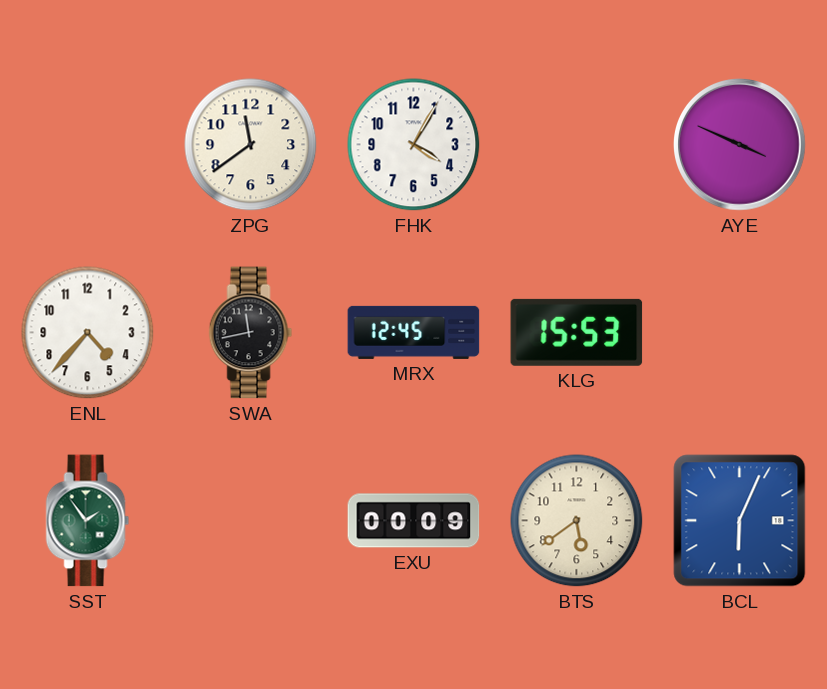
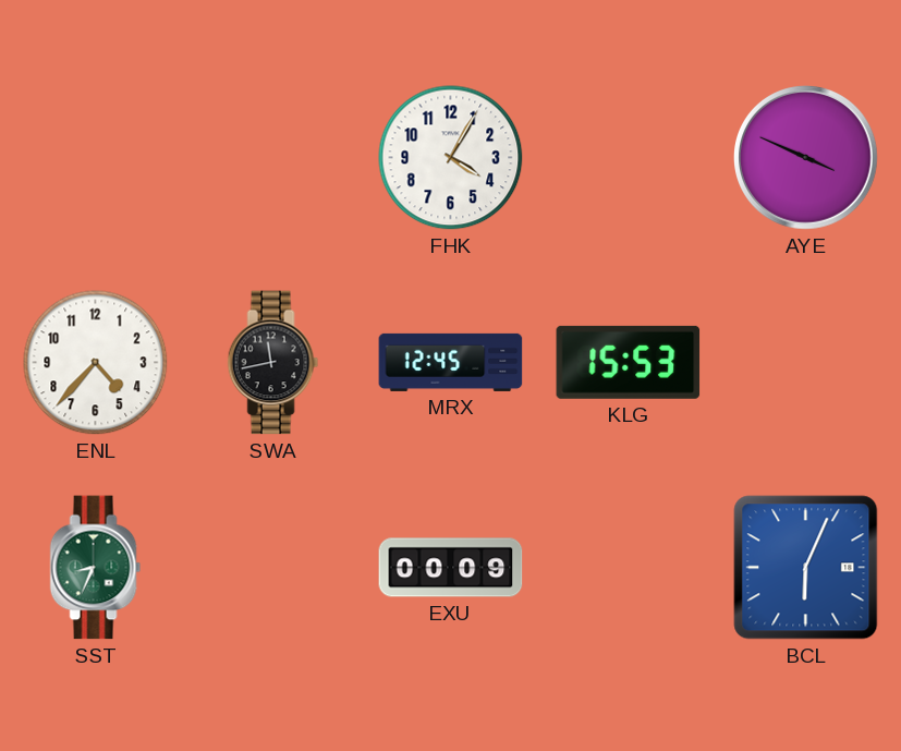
ZPG: 11:39 -> none (251, 145)
SST: 1:54 -> 8:34 (96, 568)
BTS: 5:39 -> none (577, 521)
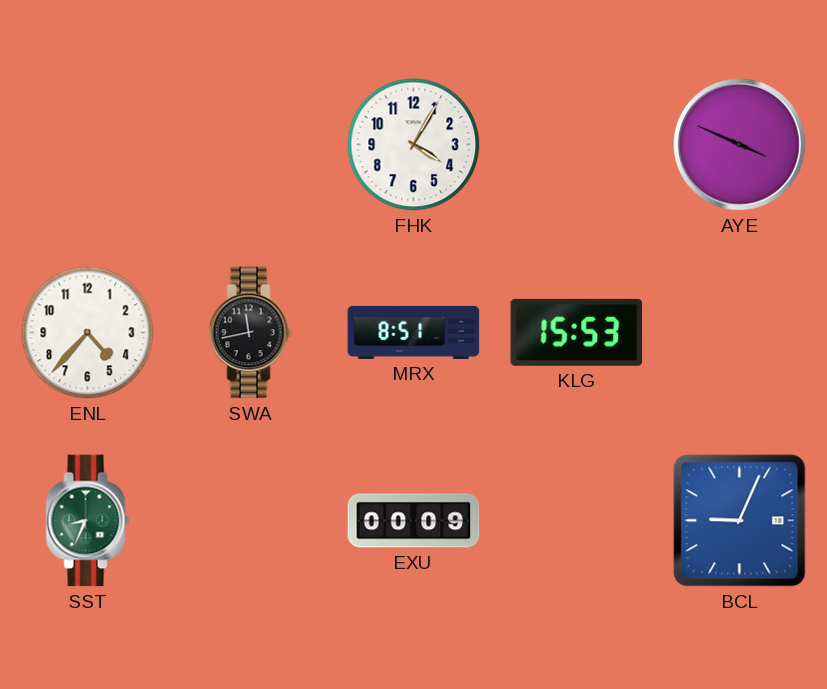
MRX: 12:45 -> 8:51 (414, 332)
BCL: 6:04 -> 9:04 (740, 521)
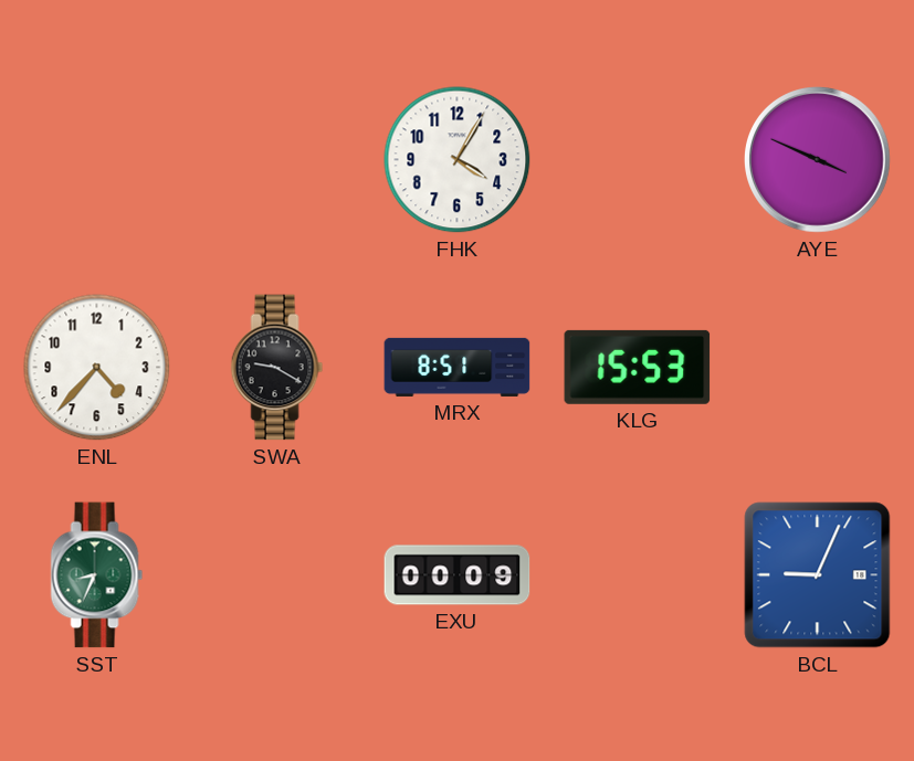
SWA: 11:43 -> 9:20 (277, 368)
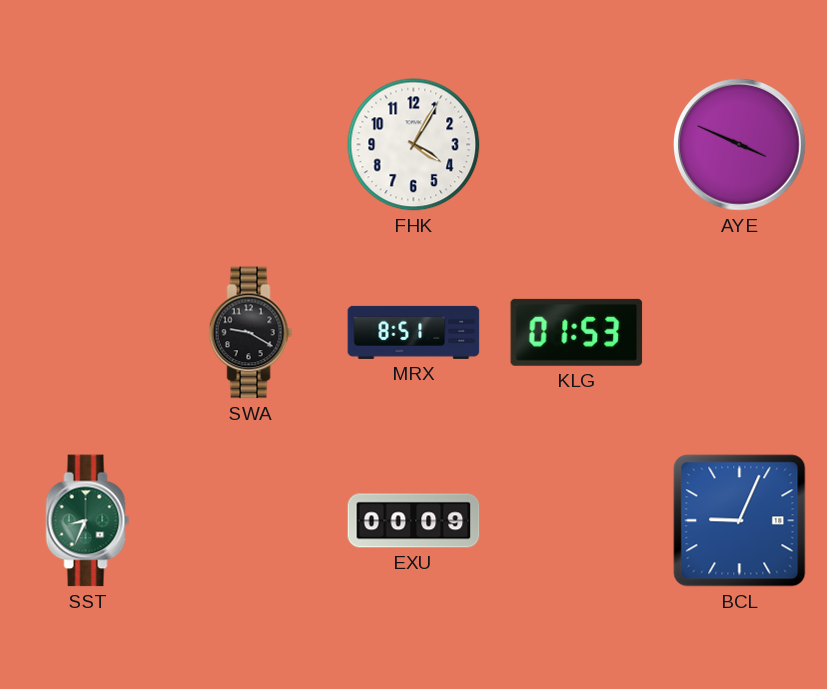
ENL: 4:37 -> none (97, 368)
KLG: 15:53 -> 01:53 (577, 332)
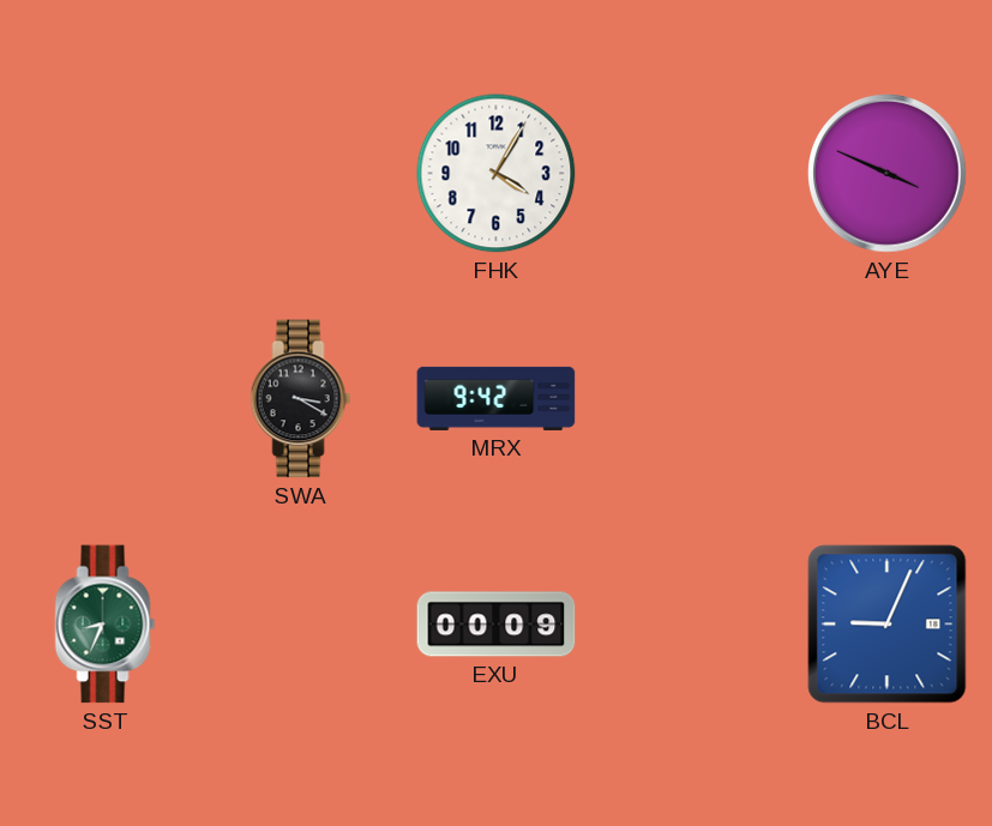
SWA: 9:20 -> 3:20 (301, 399)
MRX: 8:51 -> 9:42 (497, 398)
KLG: 01:53 -> none (577, 332)
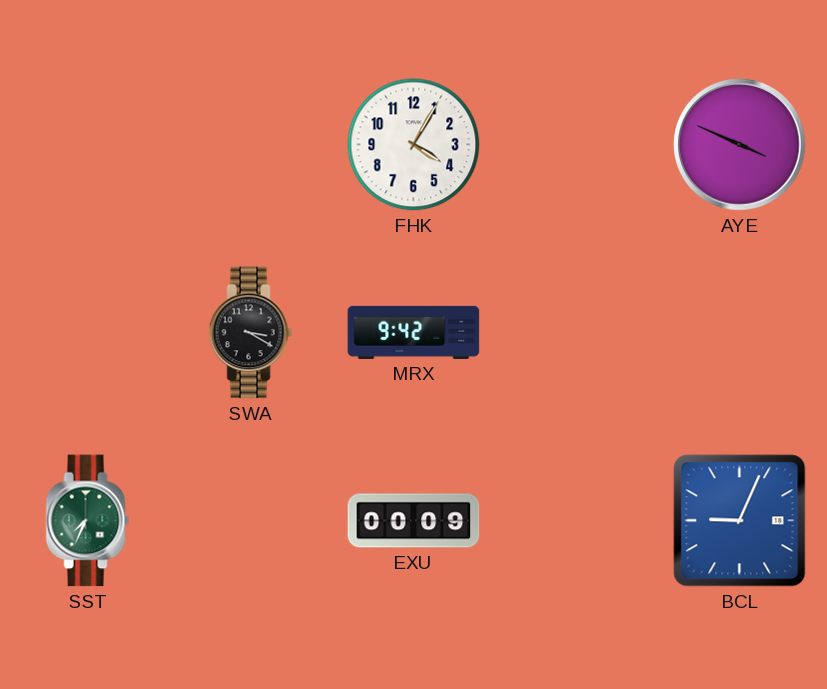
SST: 8:34 -> 7:34 (88, 521)
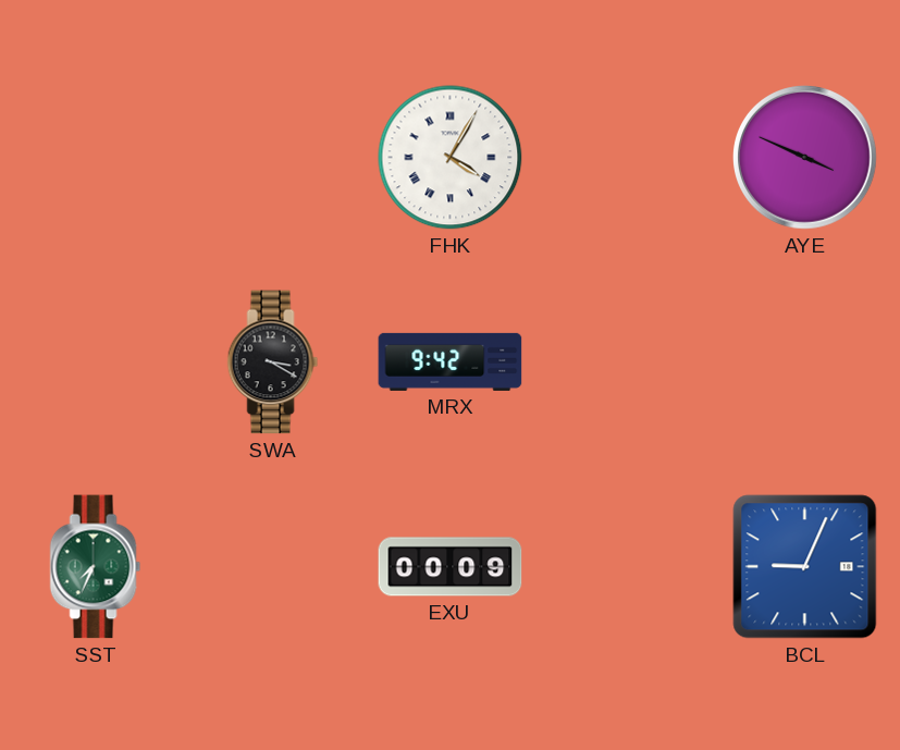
FHK numerals: Arabic -> Roman (451, 158)
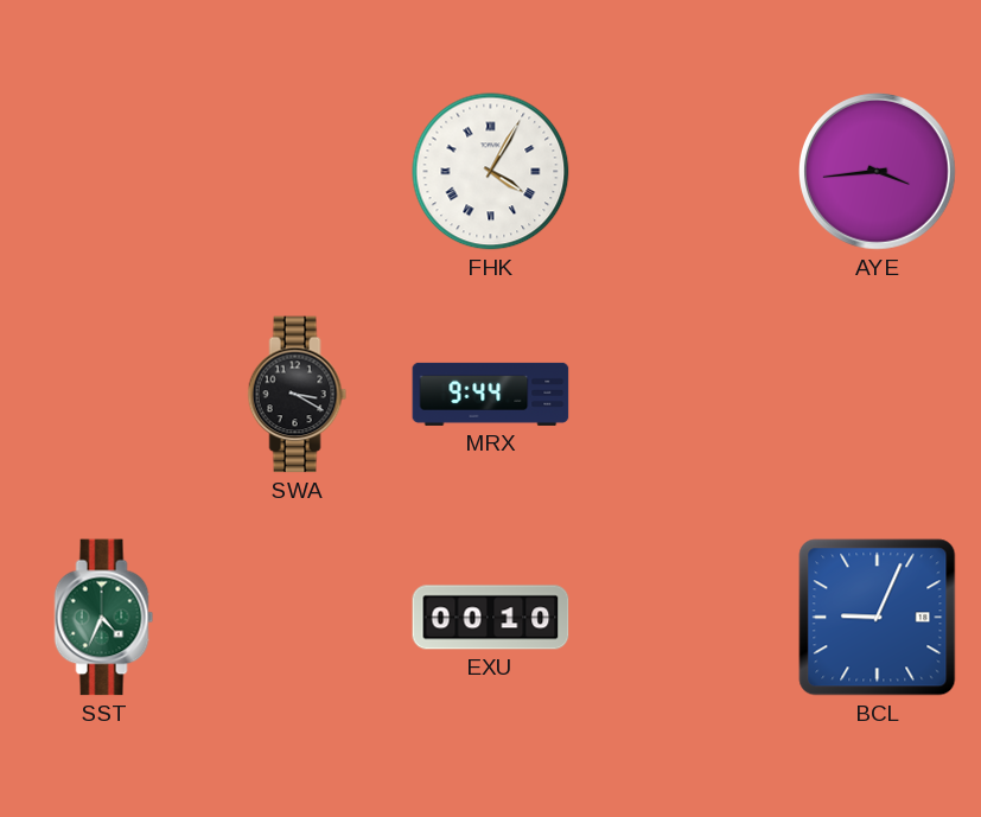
AYE: 3:49 -> 3:44 (878, 172)
MRX: 9:42 -> 9:44 (491, 394)
SST: 7:34 -> 4:34 (104, 618)
EXU: 00:09 -> 00:10 (491, 618)
